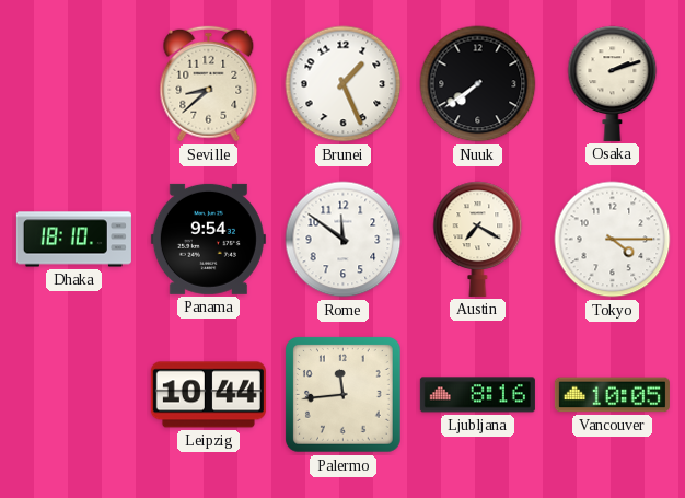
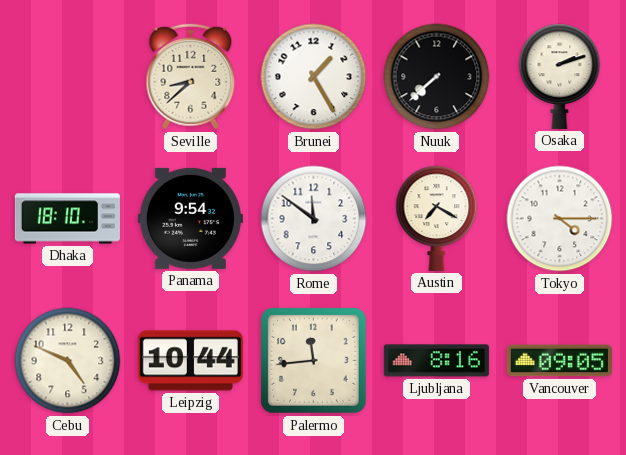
Brunei: 1:26 -> 1:25 (314, 77)
Nuuk: 7:39 -> 7:38 (437, 77)
Cebu: none -> 4:49 (68, 361)
Vancouver: 10:05 -> 09:05 (559, 361)
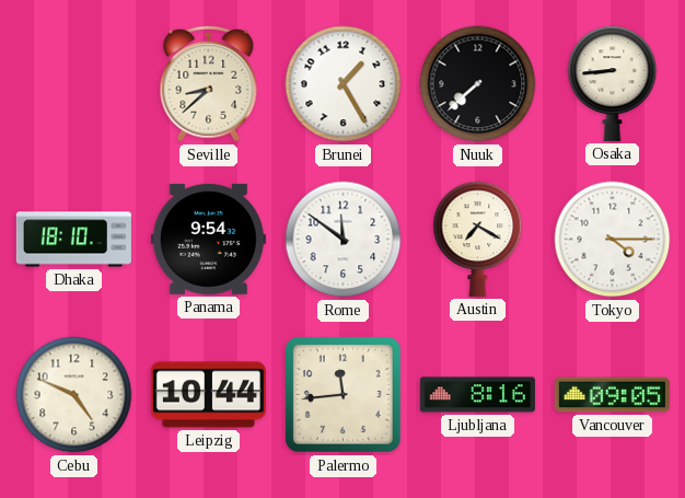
Osaka: 2:12 -> 8:44 (613, 83)
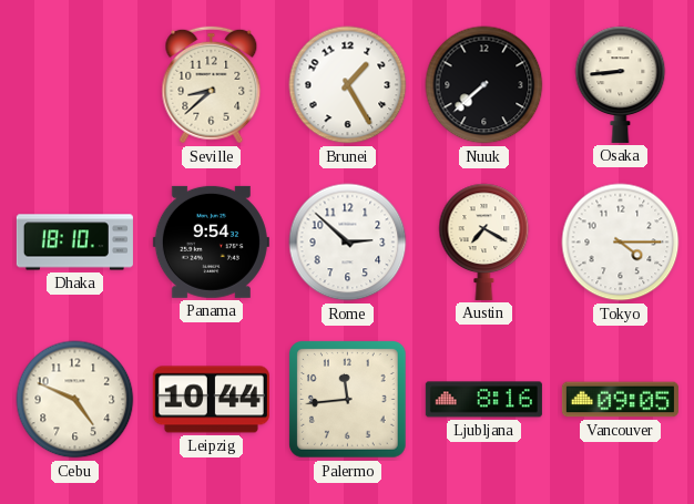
Rome: 11:51 -> 2:52 (348, 243)
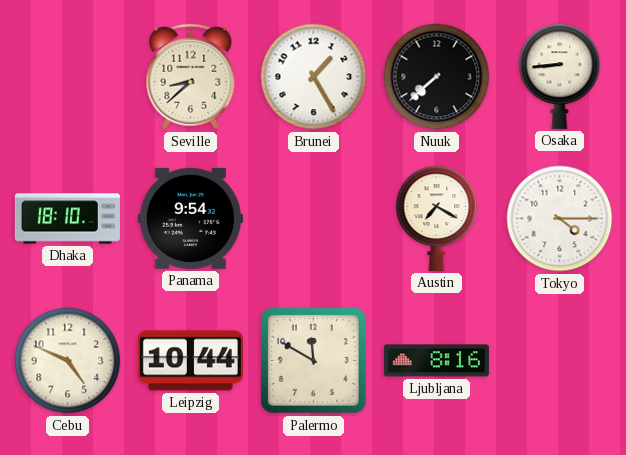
Rome: 2:52 -> none (348, 243)
Palermo: 11:44 -> 11:50 (314, 361)
Vancouver: 09:05 -> none (620, 400)
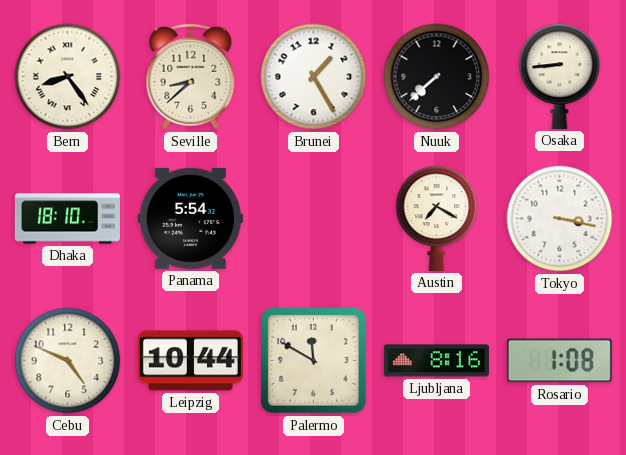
Bern: none -> 8:24 (68, 77)
Panama: 9:54 -> 5:54 (190, 218)
Tokyo: 4:15 -> 3:17 (560, 219)
Rosario: none -> 1:08 (559, 361)
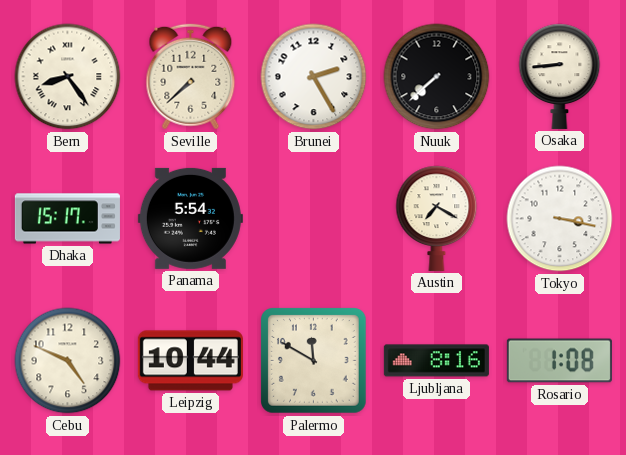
Seville: 8:38 -> 7:38 (191, 77)
Brunei: 1:25 -> 2:25 (314, 77)
Dhaka: 18:10 -> 15:17 (67, 219)
